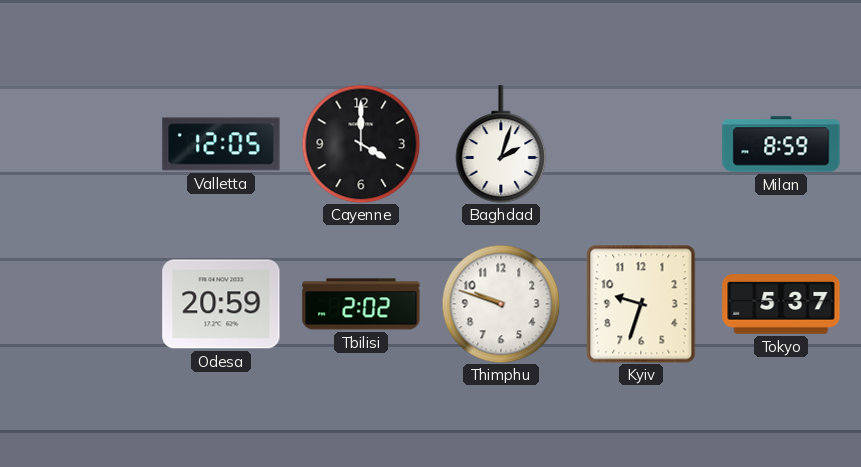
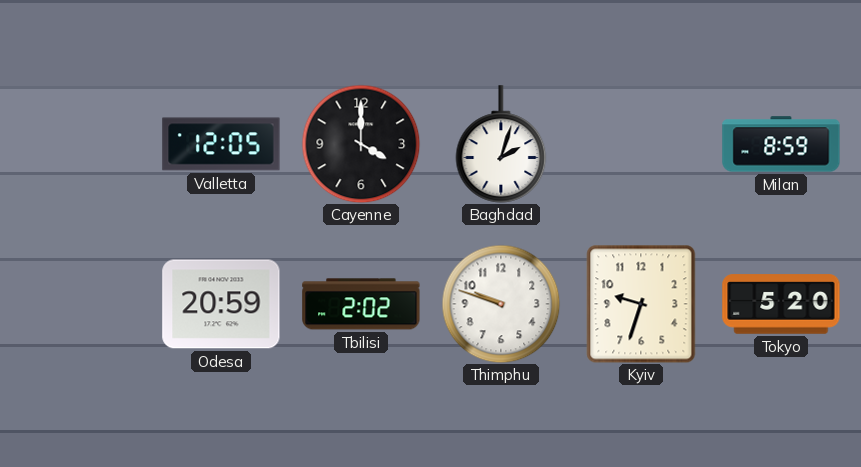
Tokyo: 5:37 -> 5:20 (781, 304)
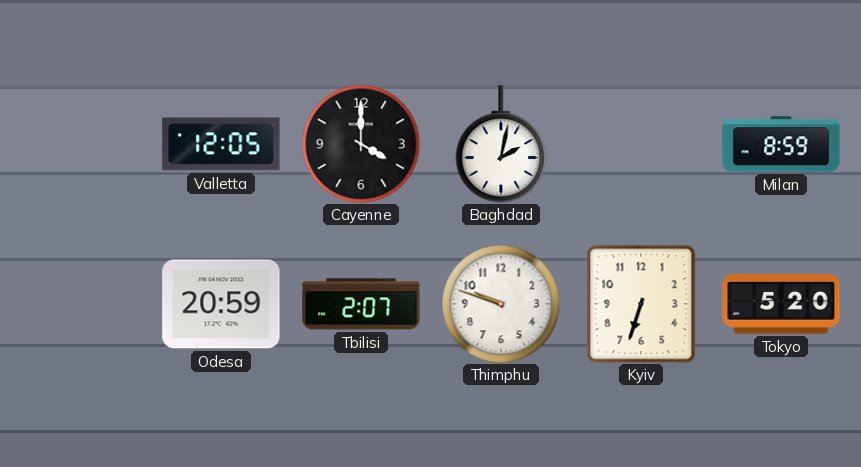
Baghdad: 2:03 -> 2:02 (501, 144)
Tbilisi: 2:02 -> 2:07 (361, 304)
Kyiv: 9:33 -> 6:33 (641, 304)
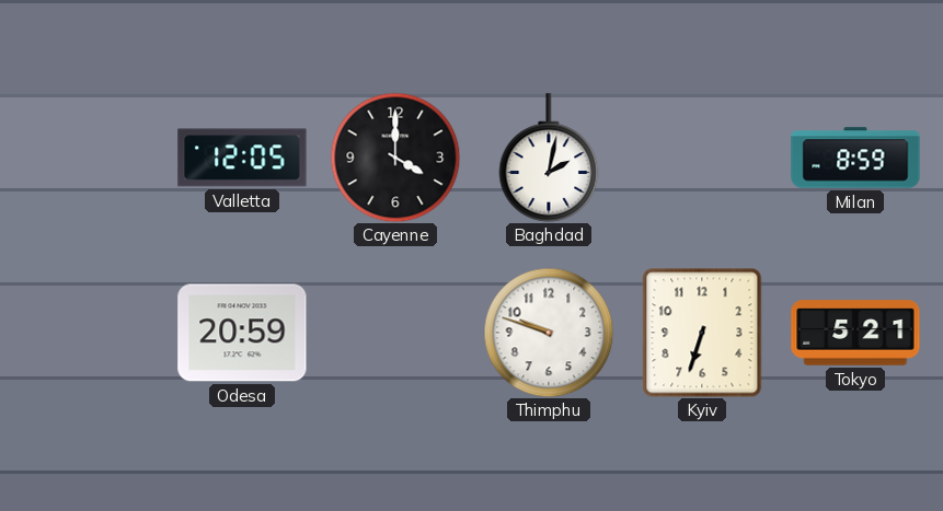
Tbilisi: 2:07 -> none (361, 304)
Tokyo: 5:20 -> 5:21 (855, 333)
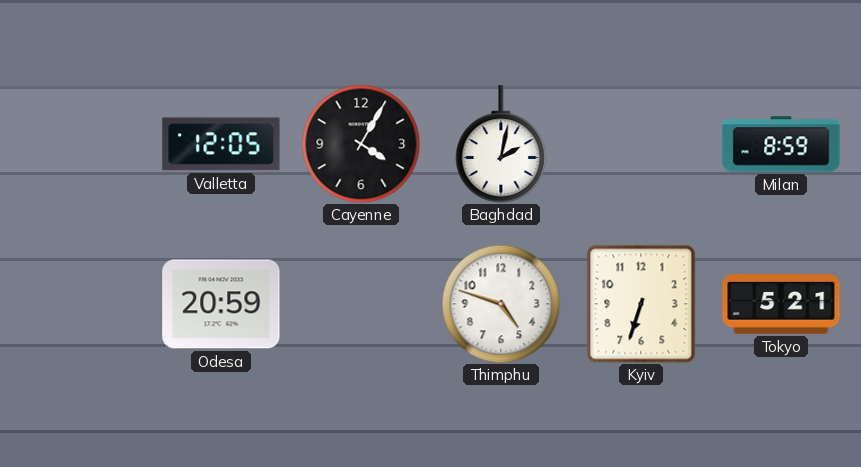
Cayenne: 4:00 -> 4:05 (361, 144)
Thimphu: 9:48 -> 4:48 (501, 304)
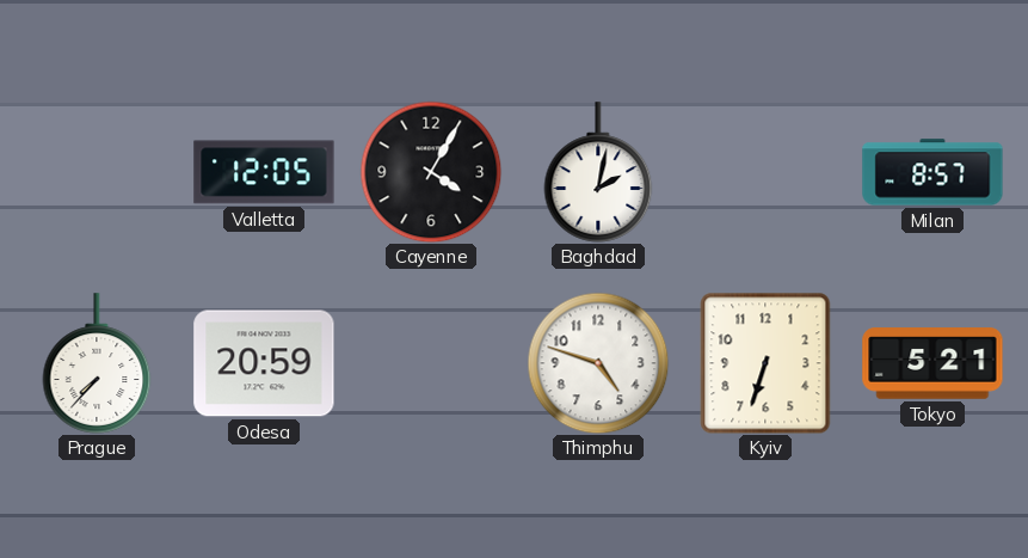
Milan: 8:59 -> 8:57 (932, 172)
Prague: none -> 7:37 (97, 363)
